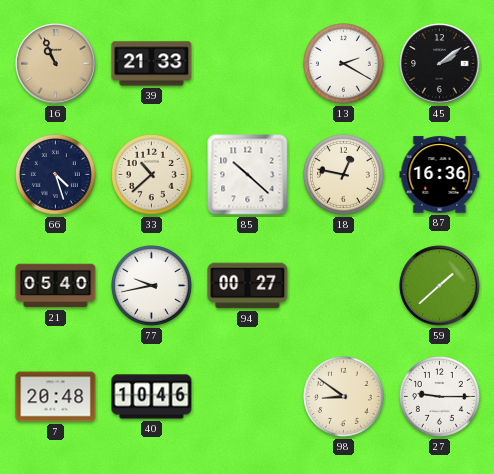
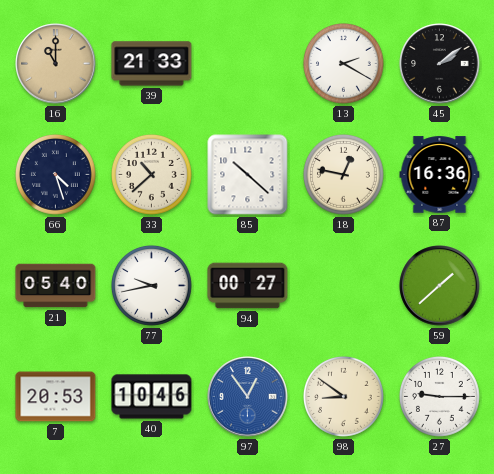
16: 10:56 -> 11:00 (56, 64)
7: 20:48 -> 20:53 (56, 397)
97: none -> 12:54 (248, 397)
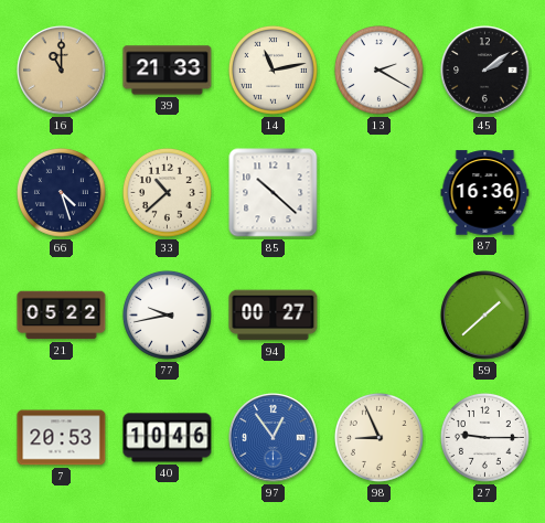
14: none -> 11:13 (272, 70)
18: 12:47 -> none (343, 174)
21: 05:40 -> 05:22 (62, 316)
98: 8:51 -> 8:56 (378, 437)
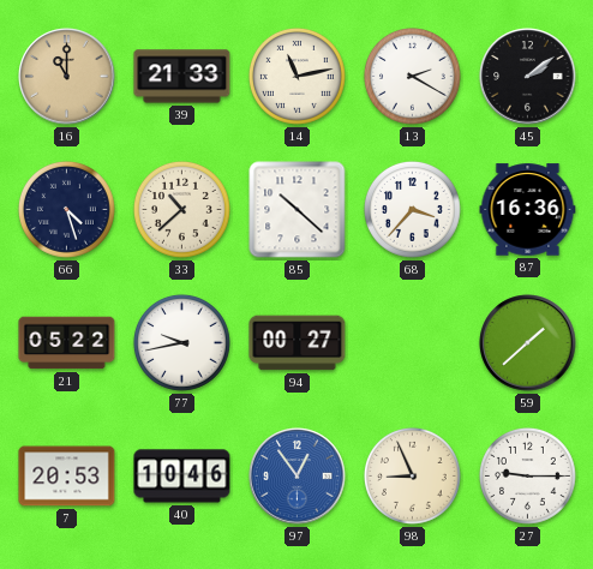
68: none -> 3:37 (412, 209)
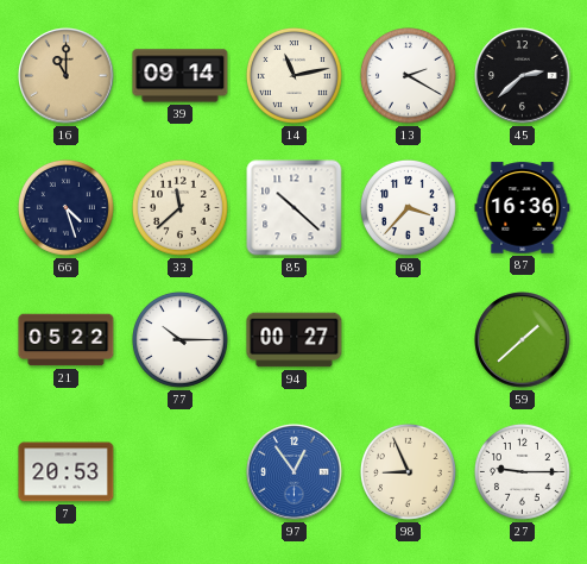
39: 21:33 -> 09:14 (181, 76)
45: 2:09 -> 2:38 (523, 76)
33: 10:38 -> 11:38 (179, 207)
77: 9:43 -> 10:15 (179, 339)
40: 10:46 -> none (182, 477)
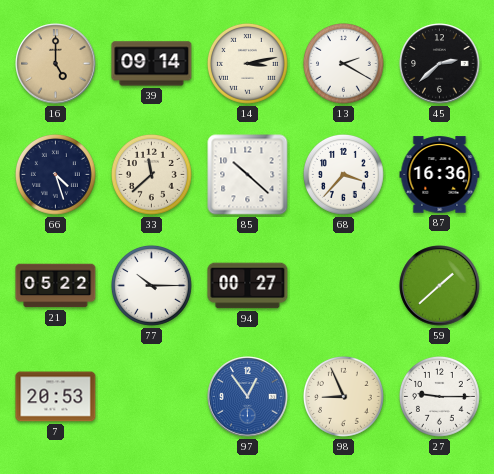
16: 11:00 -> 5:00 (56, 64)
14: 11:13 -> 3:13 (247, 63)
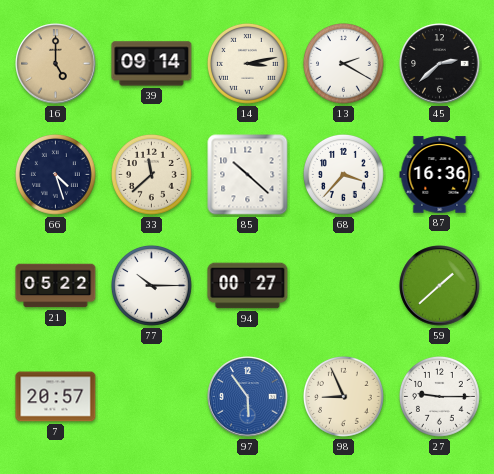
7: 20:53 -> 20:57 (56, 397)
97: 12:54 -> 5:54 (248, 397)
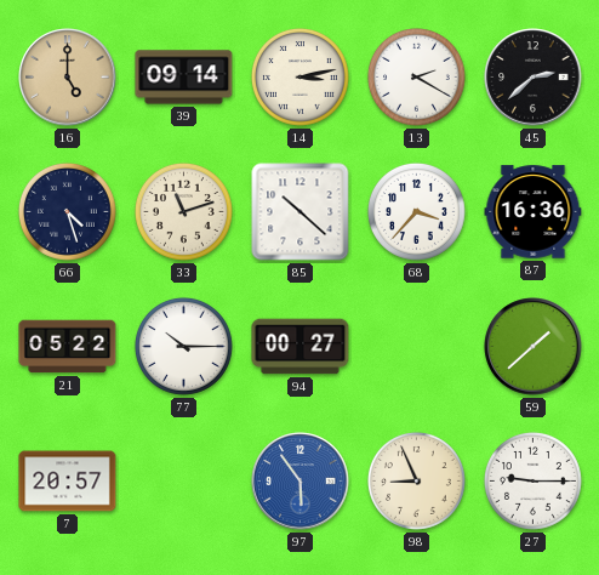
33: 11:38 -> 11:12 (183, 211)
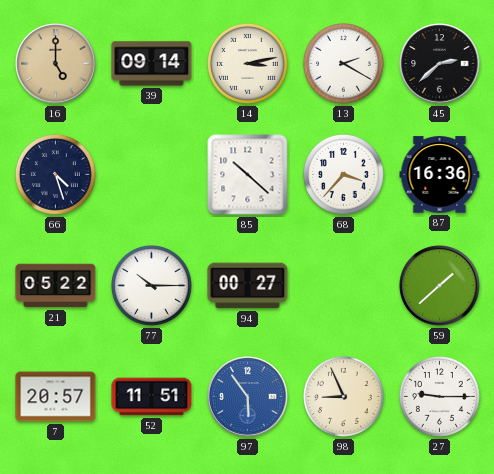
33: 11:12 -> none (183, 211)
52: none -> 11:51 (152, 397)
